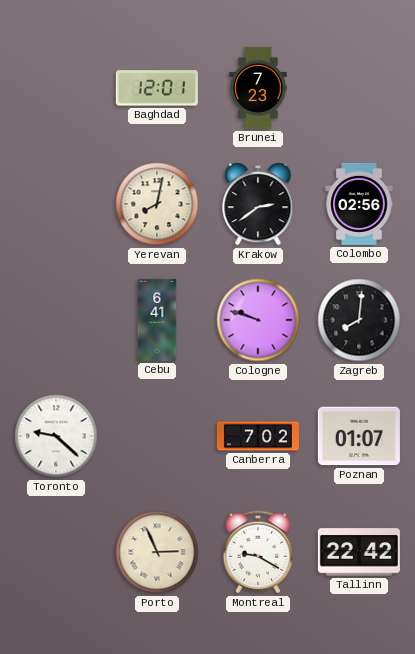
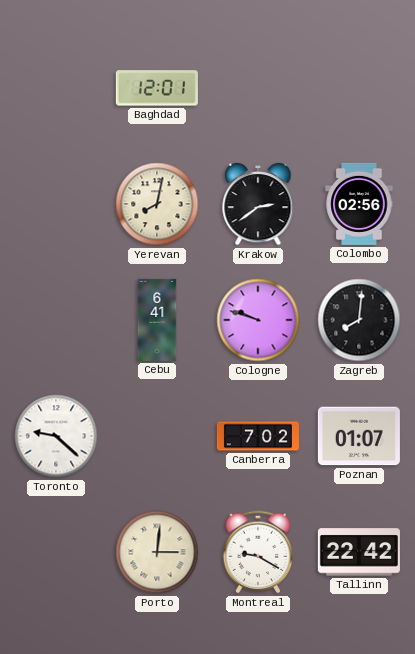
Brunei: 7:23 -> none (258, 88)
Porto: 2:56 -> 3:01 (157, 552)
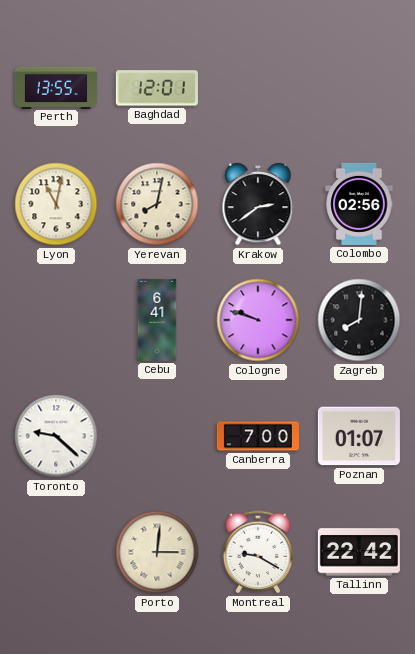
Perth: none -> 13:55 (56, 87)
Lyon: none -> 11:02 (56, 204)
Canberra: 7:02 -> 7:00 (258, 436)
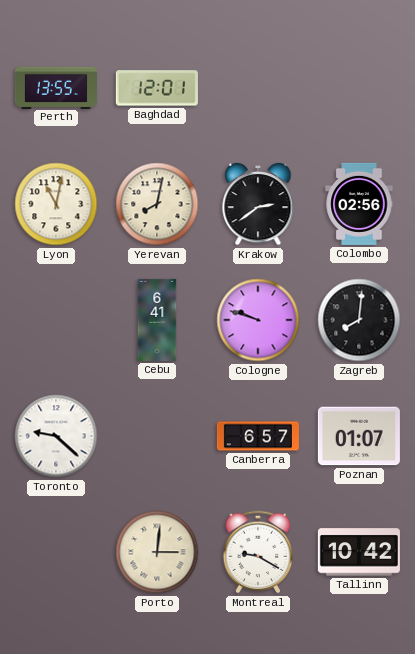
Canberra: 7:00 -> 6:57 (258, 436)
Tallinn: 22:42 -> 10:42 (359, 552)
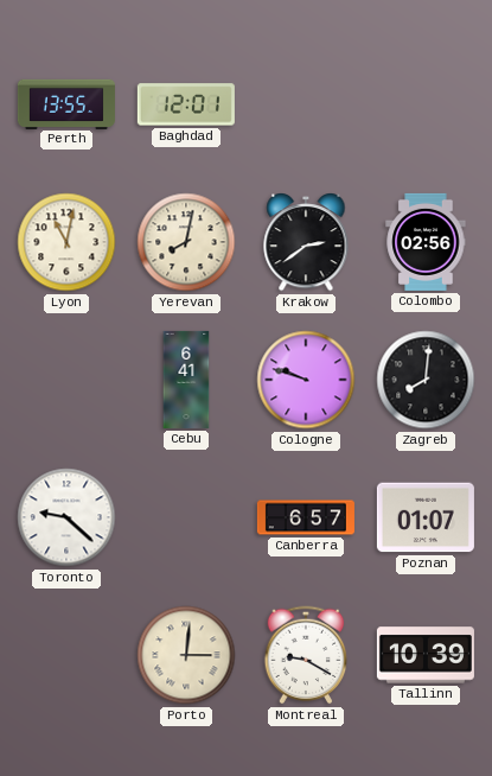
Tallinn: 10:42 -> 10:39 (426, 655)
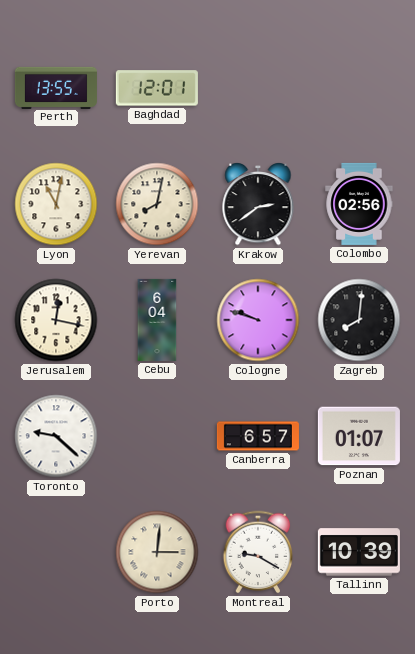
Jerusalem: none -> 12:17 (56, 320)
Cebu: 6:41 -> 6:04 (157, 320)
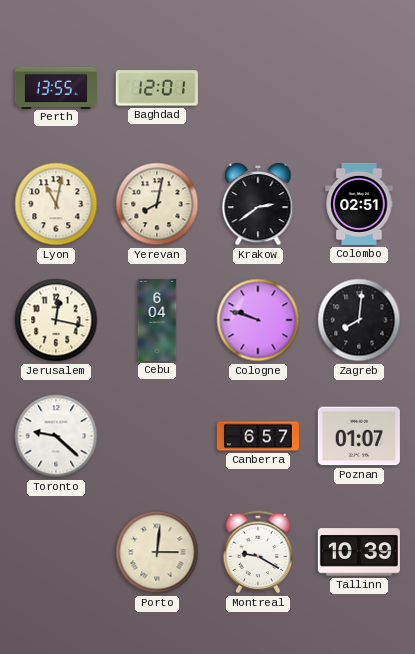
Colombo: 02:56 -> 02:51 (359, 204)
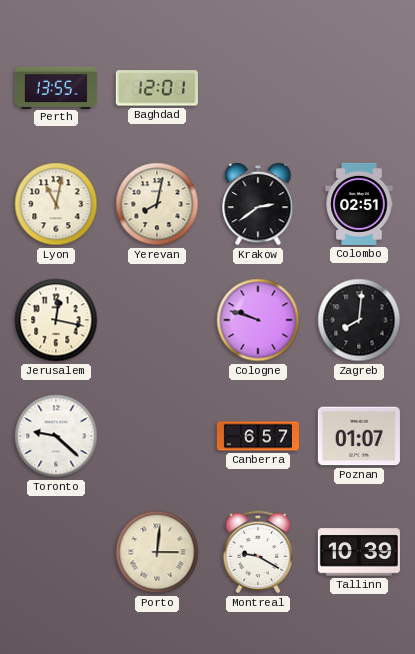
Cebu: 6:04 -> none (157, 320)
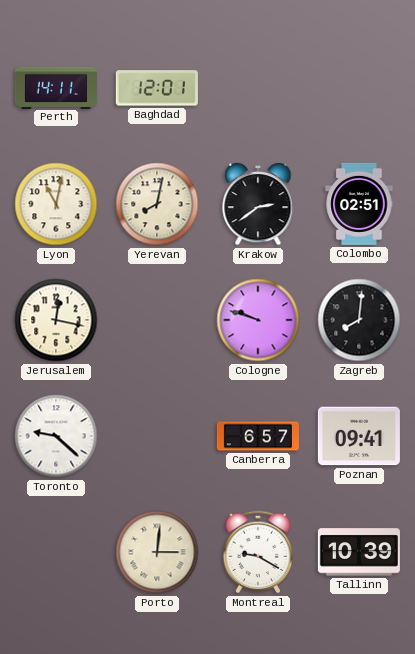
Perth: 13:55 -> 14:11 (56, 87)
Poznan: 01:07 -> 09:41 (359, 436)
